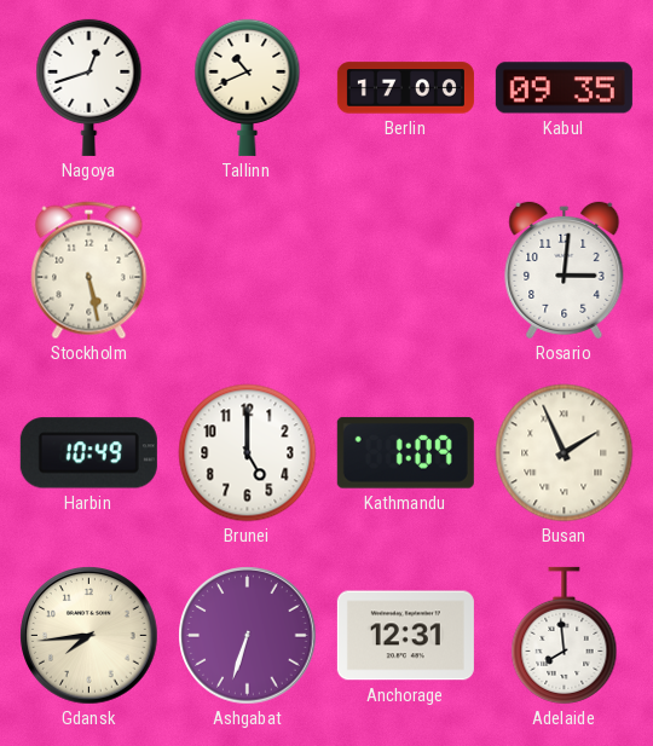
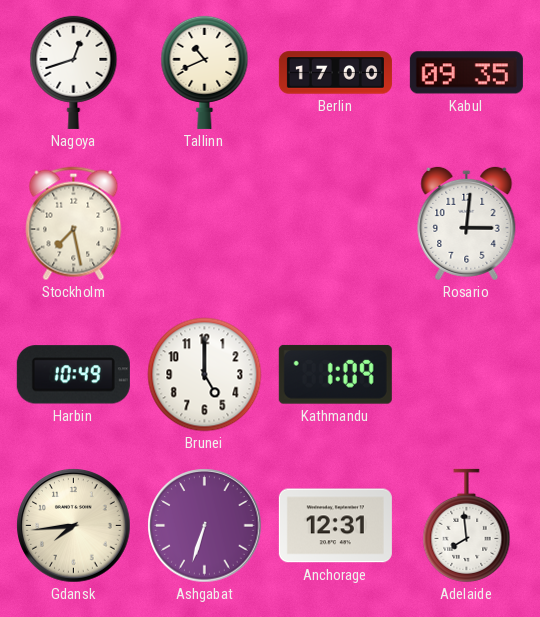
Stockholm: 5:28 -> 7:28 (74, 224)
Busan: 1:56 -> none (565, 453)
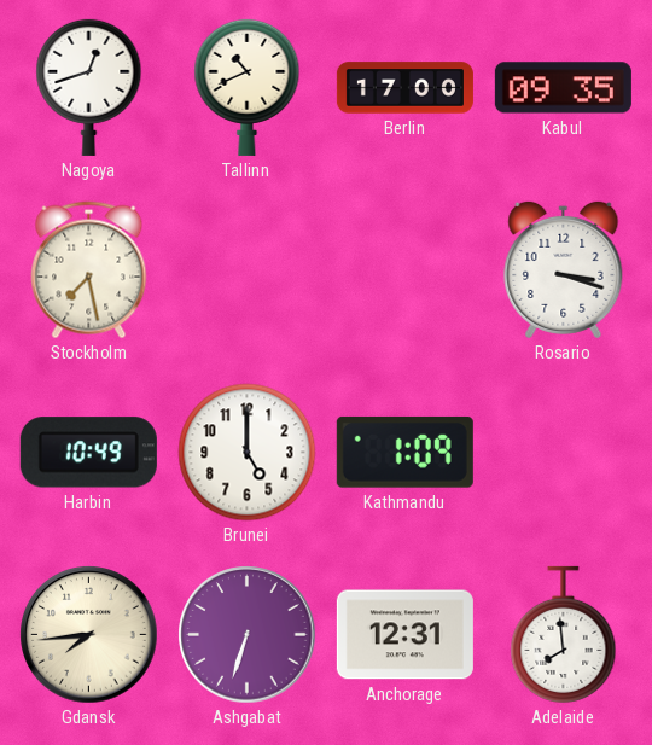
Rosario: 3:01 -> 3:18 (564, 269)
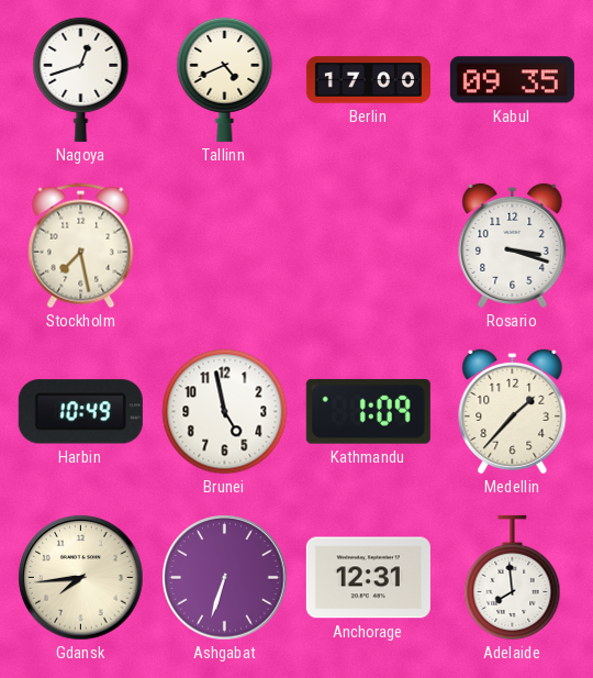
Tallinn: 10:41 -> 4:41 (225, 79)
Brunei: 5:00 -> 4:58 (225, 412)
Medellin: none -> 1:37 (513, 411)
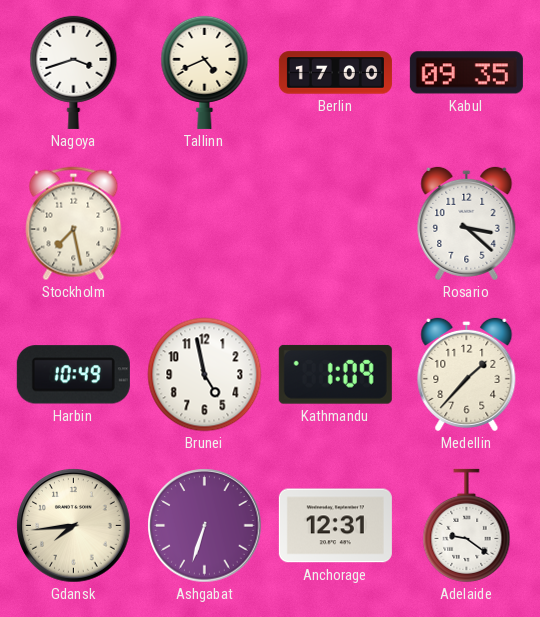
Nagoya: 12:42 -> 3:42 (74, 72)
Rosario: 3:18 -> 3:22 (467, 223)
Adelaide: 7:59 -> 9:21 (467, 525)
